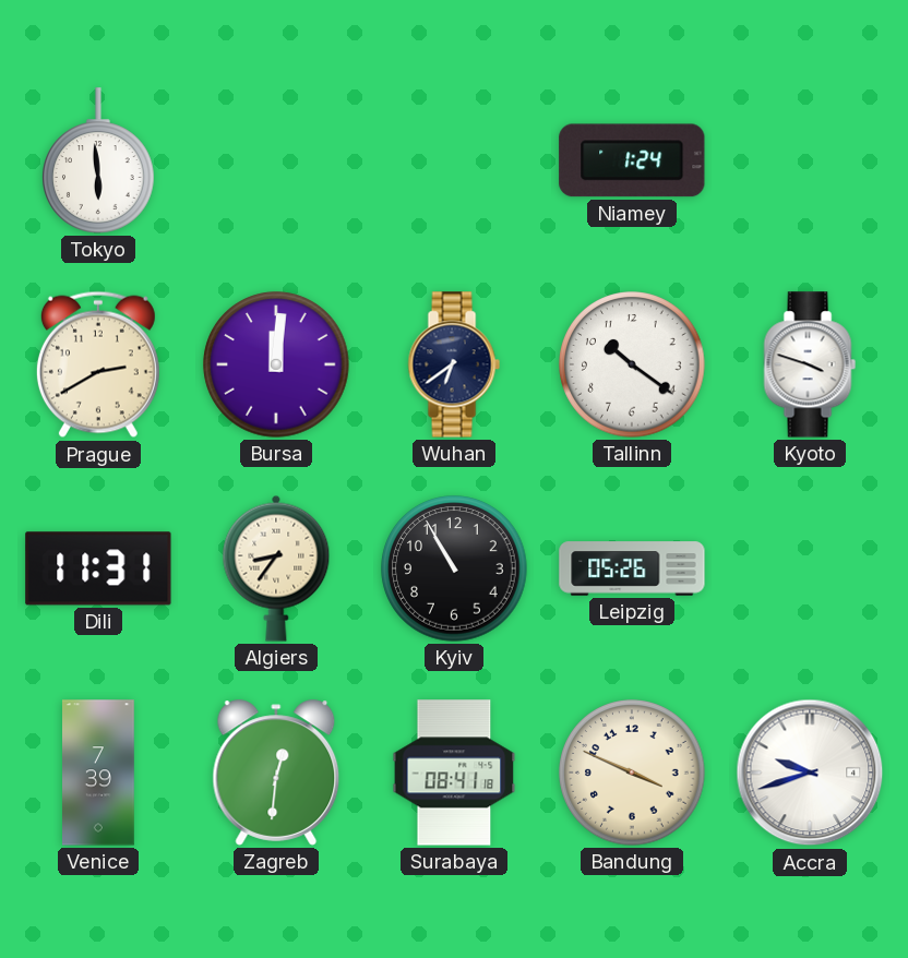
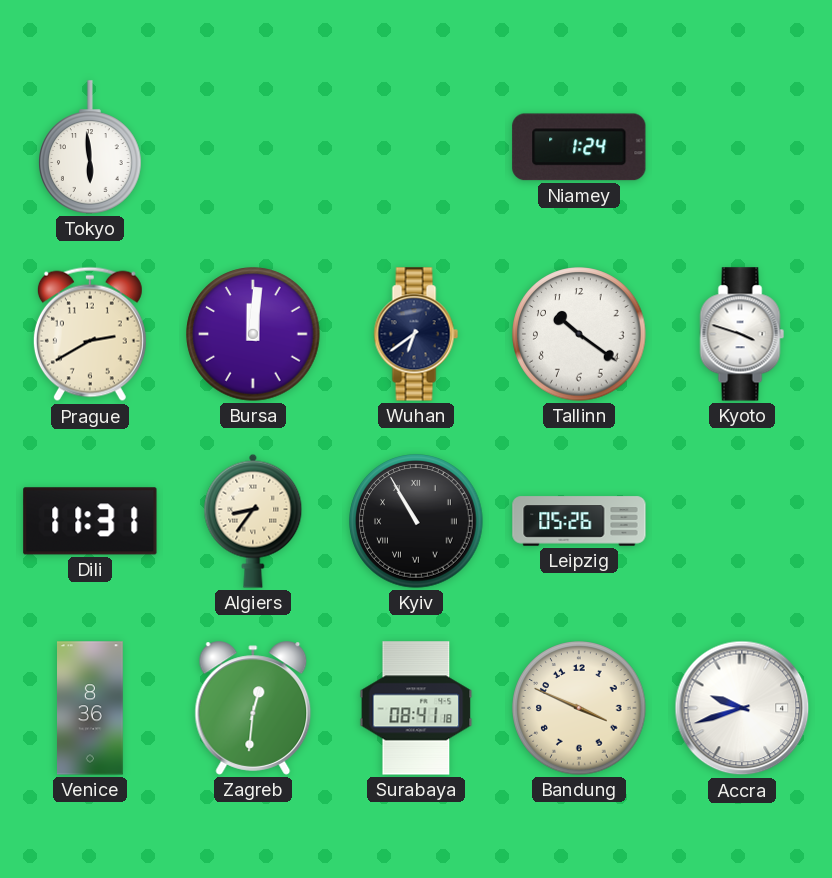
Kyiv numerals: Arabic -> Roman (416, 521)
Venice: 7:39 -> 8:36 (91, 708)
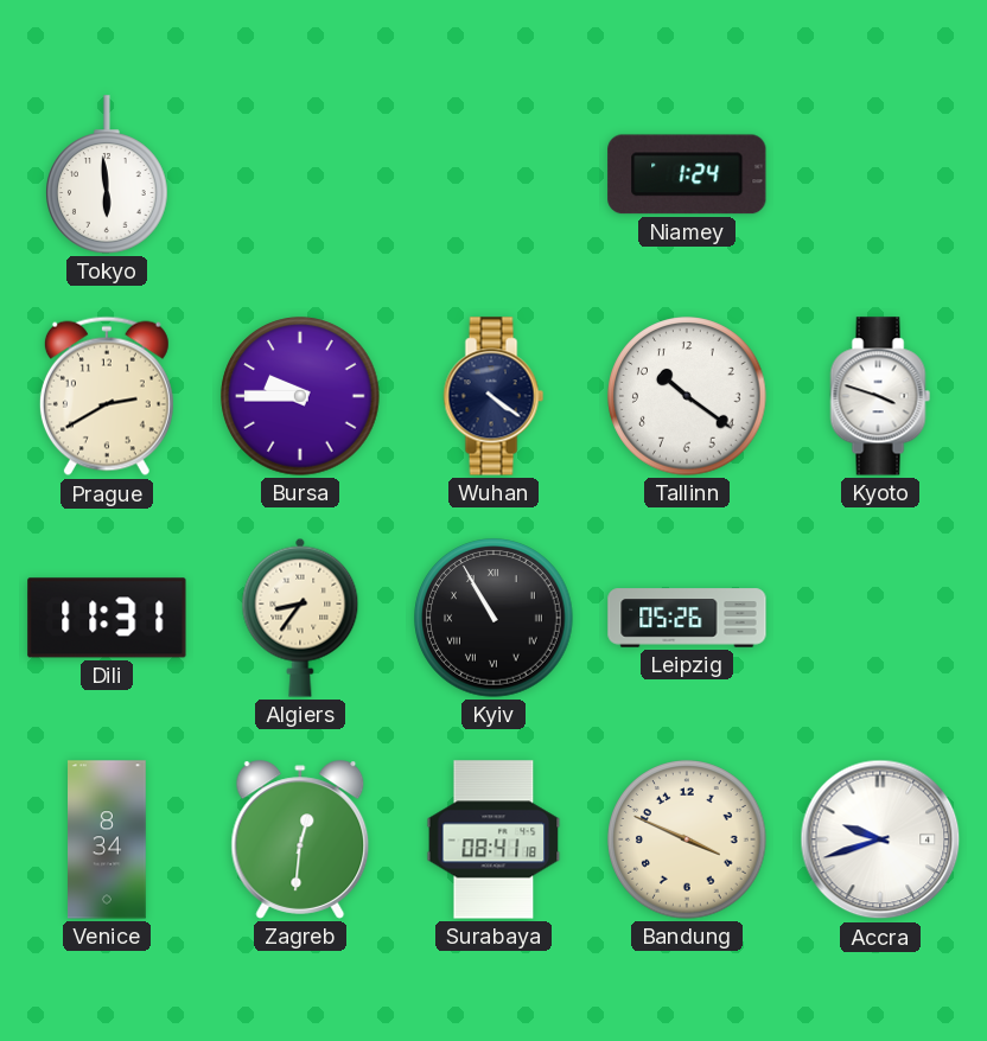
Bursa: 12:01 -> 9:45 (300, 396)
Wuhan: 6:39 -> 4:21 (493, 396)
Venice: 8:36 -> 8:34 (108, 839)
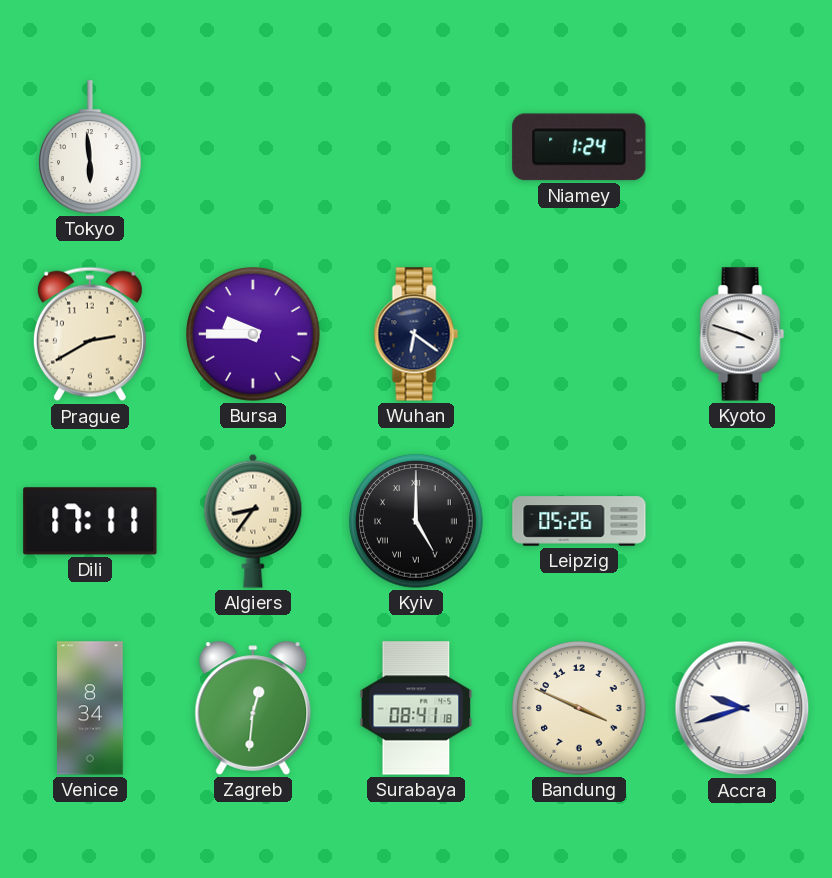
Wuhan: 4:21 -> 6:21 (416, 334)
Tallinn: 10:21 -> none (687, 396)
Dili: 11:31 -> 17:11 (90, 521)
Kyiv: 10:55 -> 5:00 (416, 521)
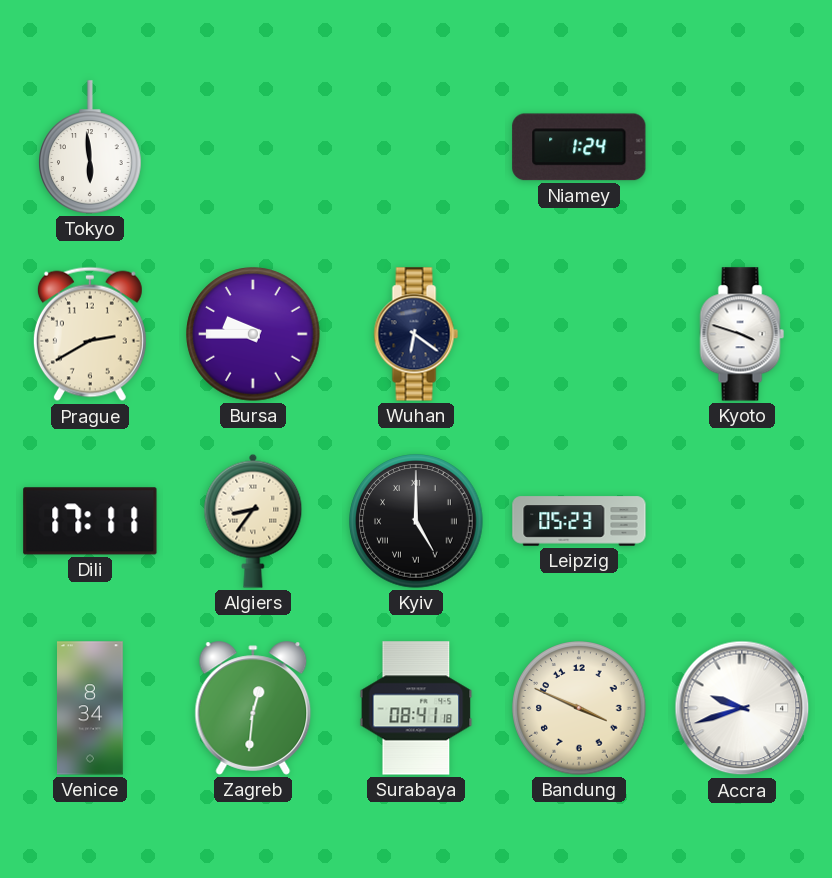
Leipzig: 05:26 -> 05:23 (579, 521)
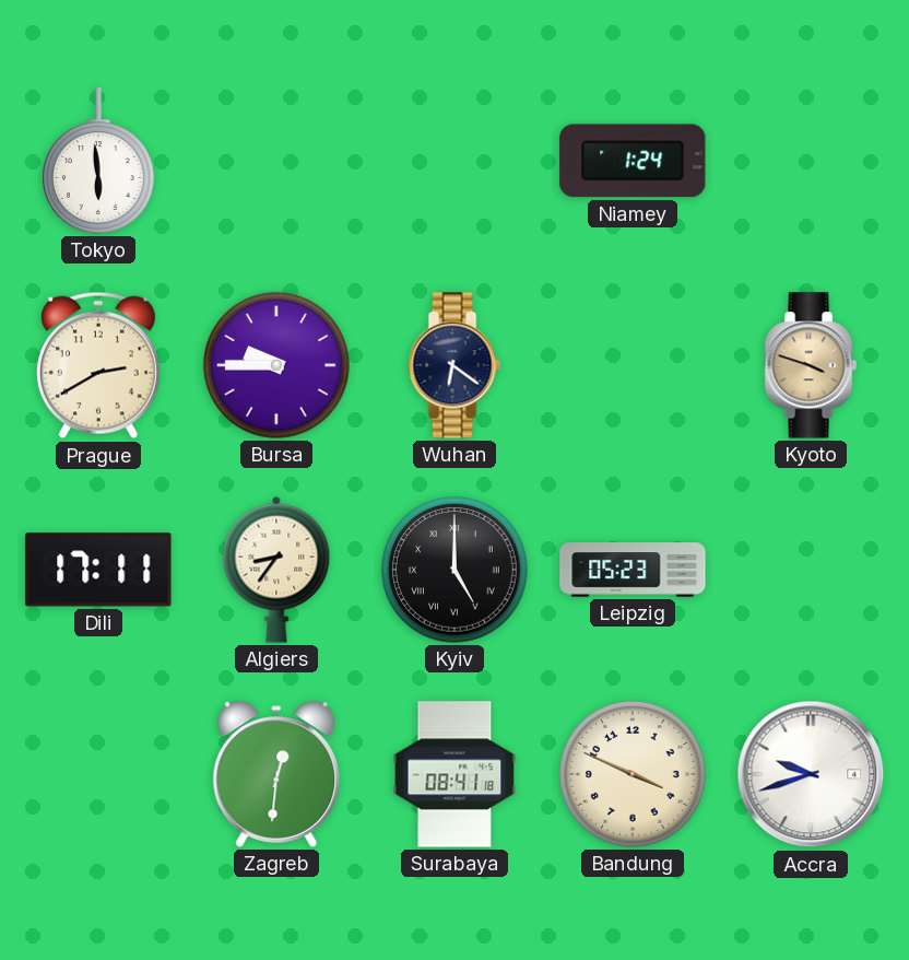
Kyoto dial: white -> champagne (811, 365)
Venice: 8:34 -> none (91, 708)
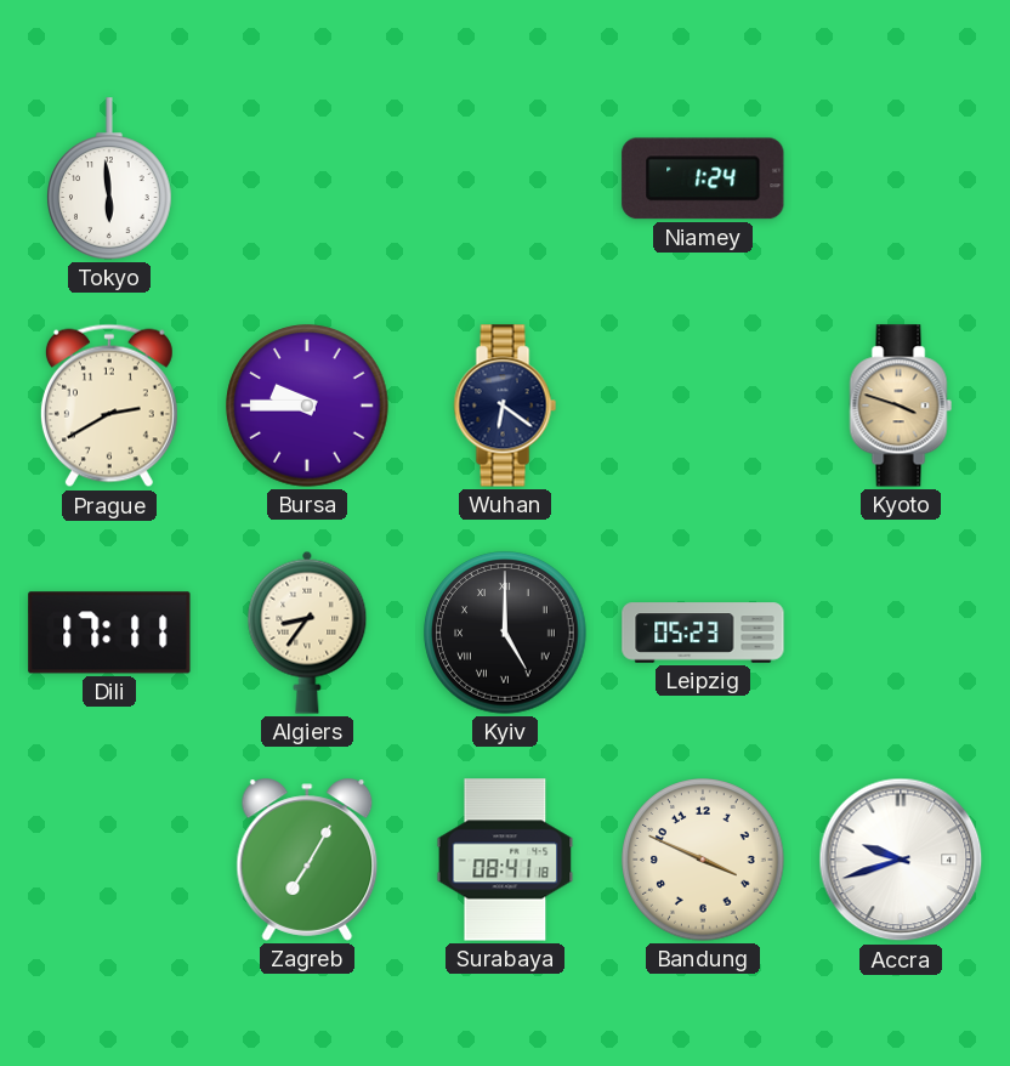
Zagreb: 12:31 -> 7:05 (307, 860)
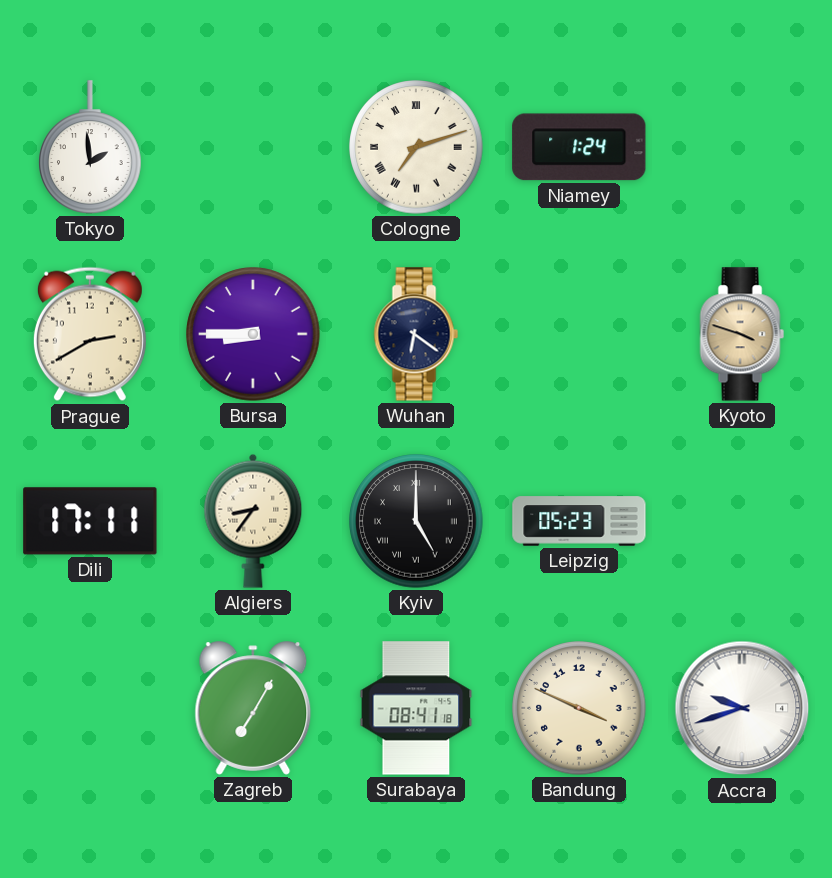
Tokyo: 5:59 -> 1:59 (91, 147)
Cologne: none -> 7:12 (416, 147)
Bursa: 9:45 -> 8:45 (253, 334)
